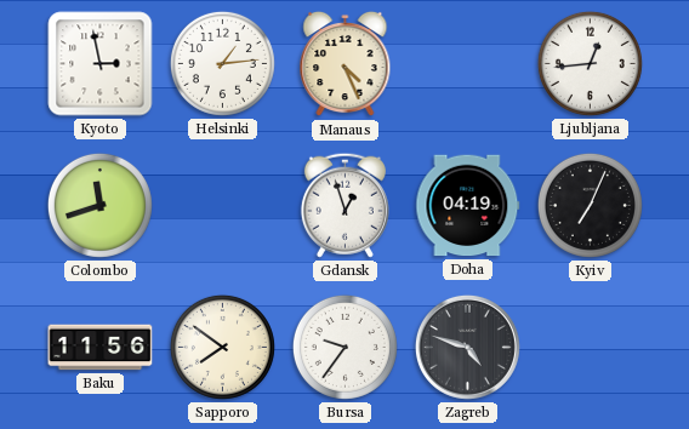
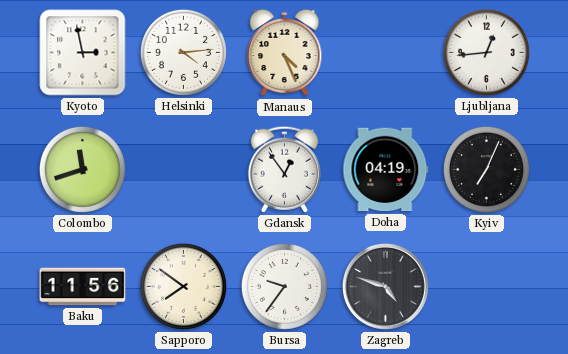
Helsinki: 1:14 -> 4:14 (183, 52)
Gdansk: 12:57 -> 12:54 (284, 169)
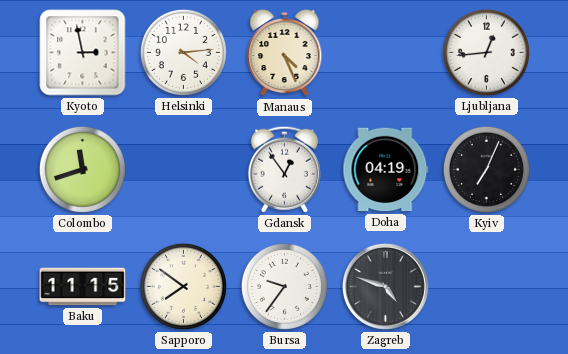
Baku: 11:56 -> 11:15 (83, 287)
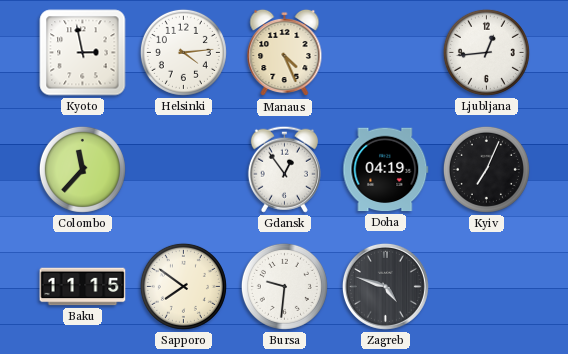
Colombo: 11:42 -> 11:37 (82, 169)
Bursa: 9:36 -> 9:31 (284, 286)
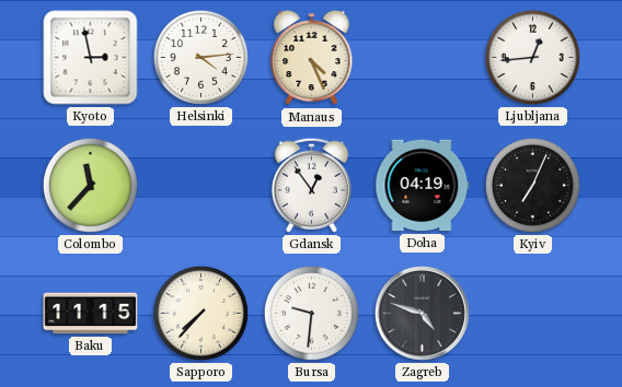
Sapporo: 7:51 -> 7:37 (200, 313)
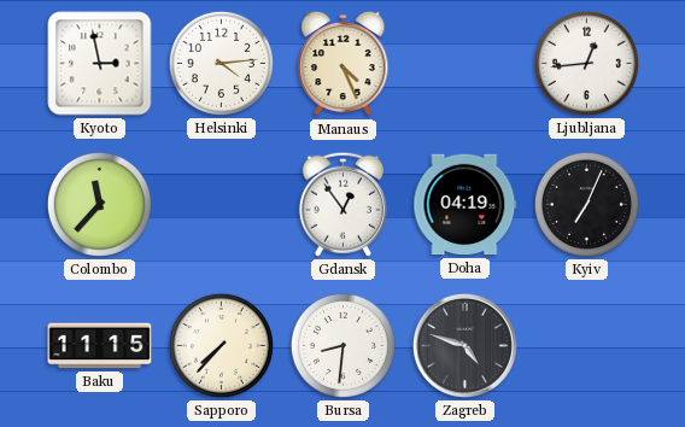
Bursa: 9:31 -> 8:31 (342, 345)
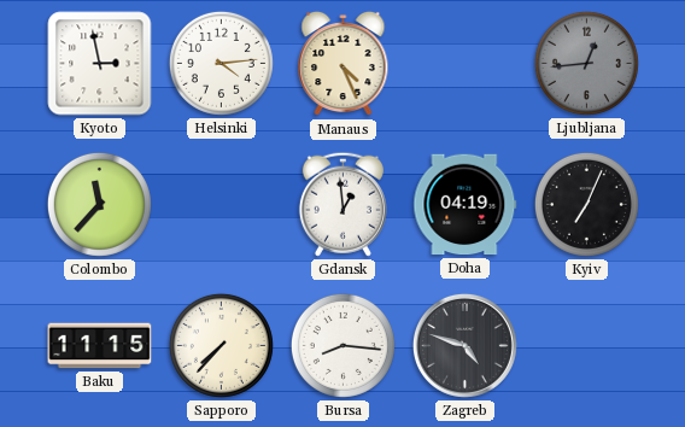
Ljubljana dial: white -> grey (586, 63)
Gdansk: 12:54 -> 12:59 (342, 204)
Bursa: 8:31 -> 8:16 (342, 345)
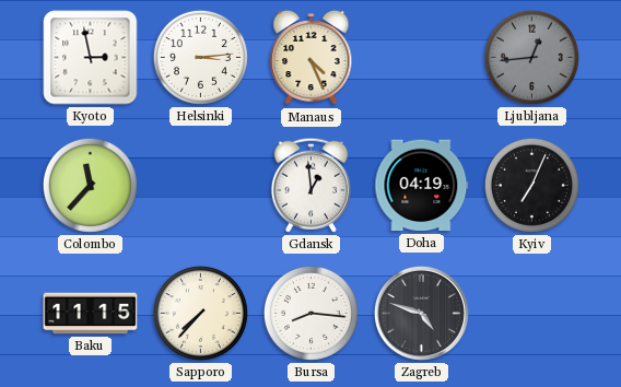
Helsinki: 4:14 -> 3:14 (200, 57)
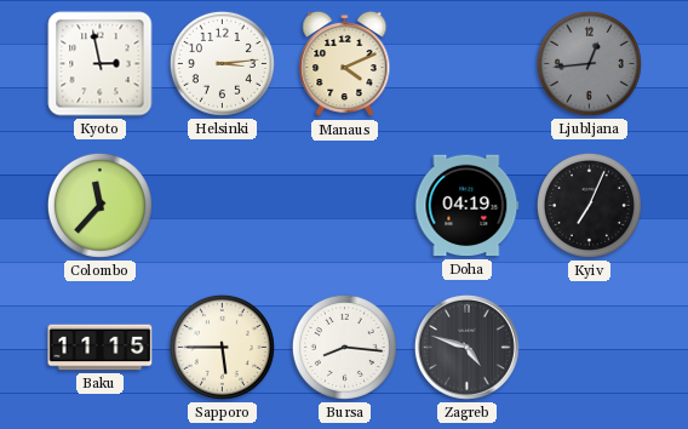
Manaus: 4:26 -> 4:11 (345, 64)
Gdansk: 12:59 -> none (310, 185)
Sapporo: 7:37 -> 5:45 (222, 347)
